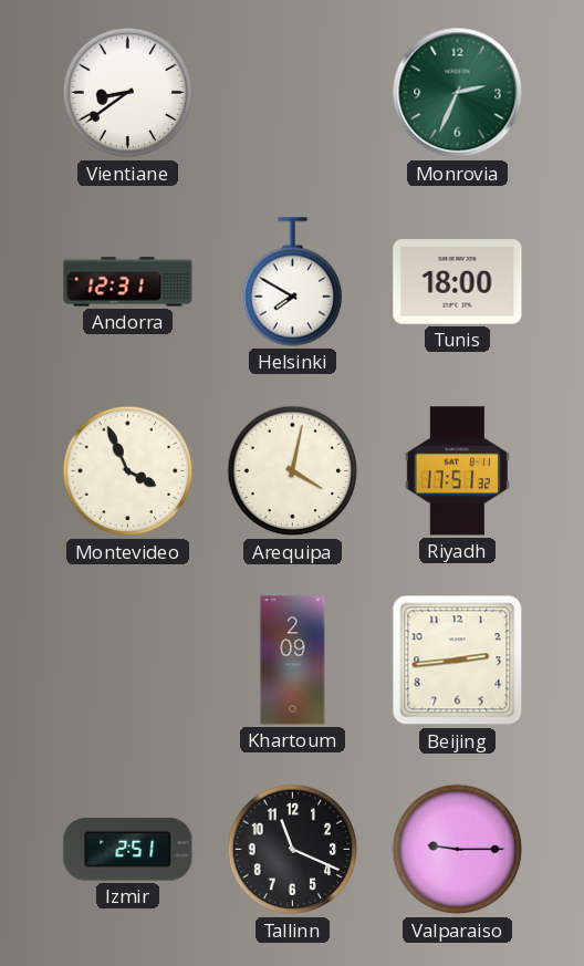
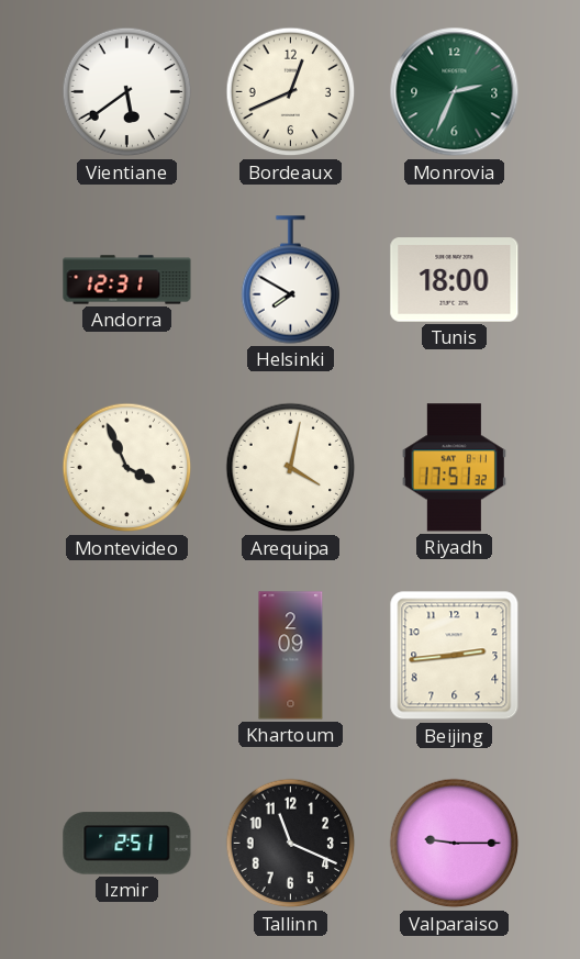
Vientiane: 8:39 -> 5:39 (127, 92)
Bordeaux: none -> 12:41 (291, 92)
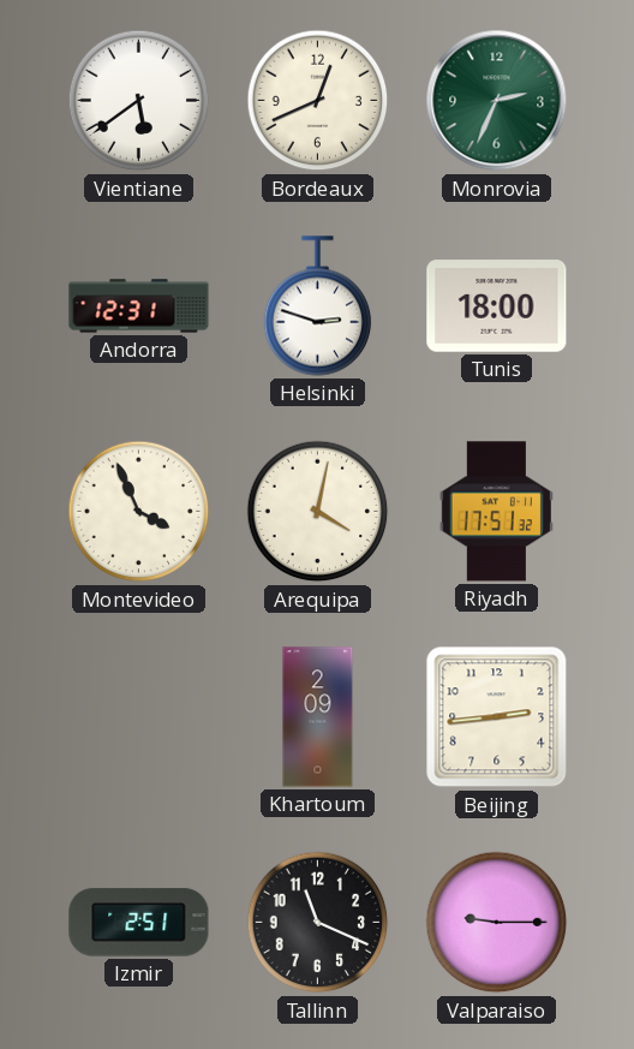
Helsinki: 7:50 -> 2:48 (318, 306)
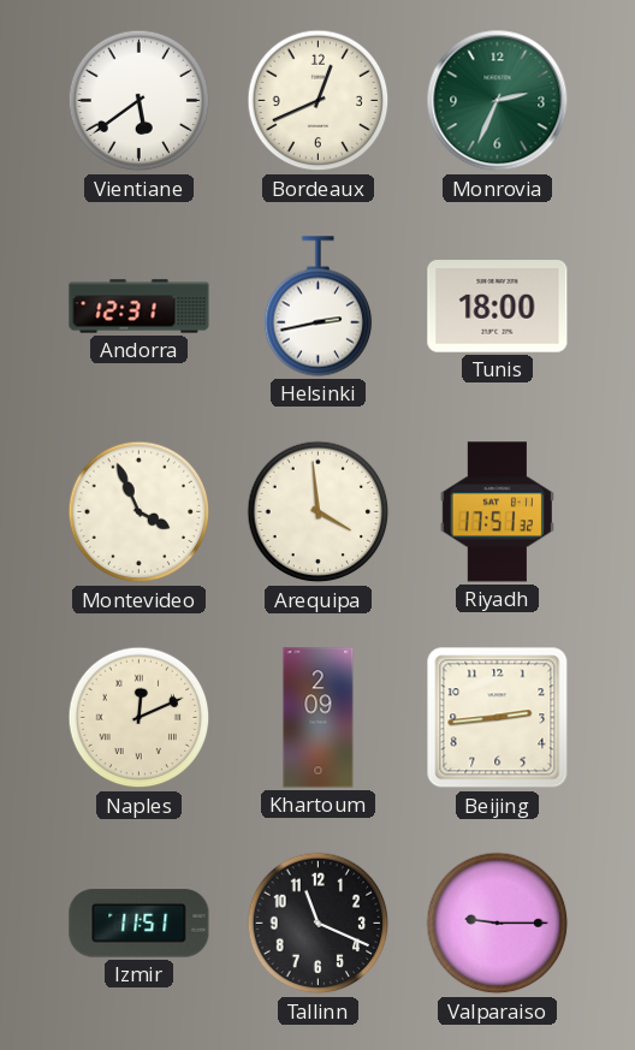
Helsinki: 2:48 -> 2:43 (319, 307)
Arequipa: 4:02 -> 3:59 (319, 512)
Naples: none -> 12:11 (140, 718)
Izmir: 2:51 -> 11:51 (140, 924)
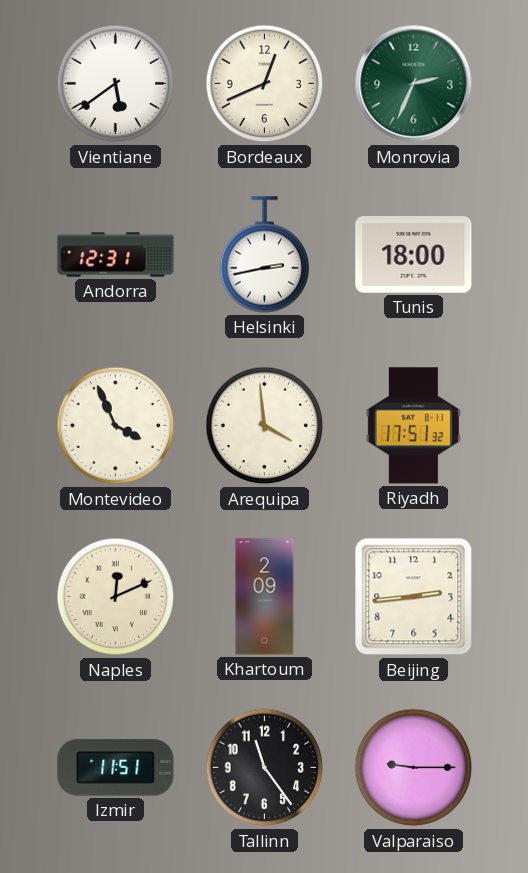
Tallinn: 11:19 -> 11:24 (265, 768)
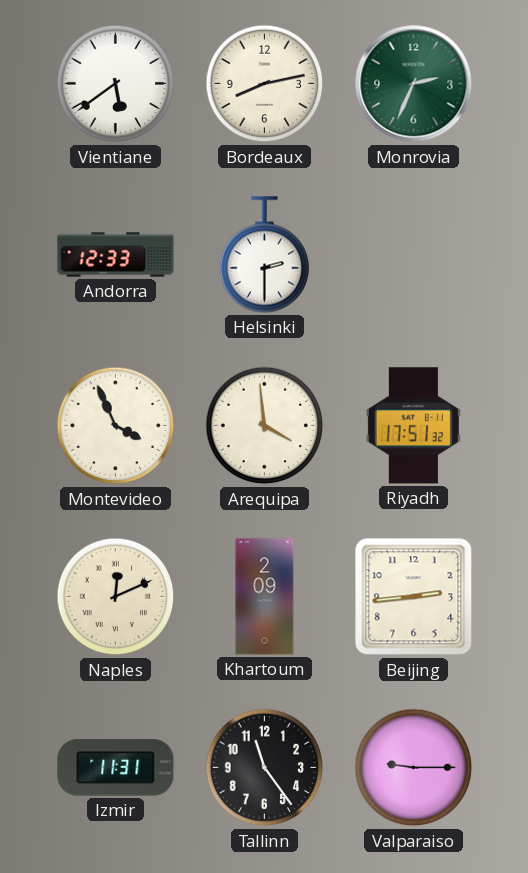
Bordeaux: 12:41 -> 8:13 (265, 84)
Andorra: 12:31 -> 12:33 (116, 255)
Helsinki: 2:43 -> 2:30 (265, 255)
Tunis: 18:00 -> none (414, 255)
Izmir: 11:51 -> 11:31 (116, 768)
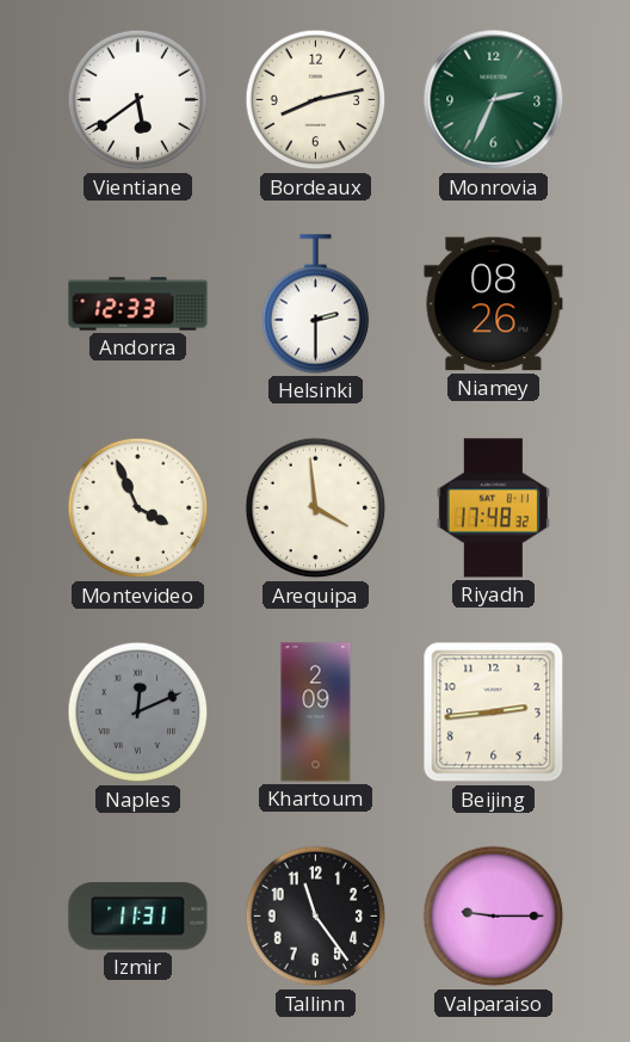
Niamey: none -> 08:26 (494, 304)
Riyadh: 17:51 -> 17:48 (493, 508)
Naples dial: cream -> grey (138, 713)
